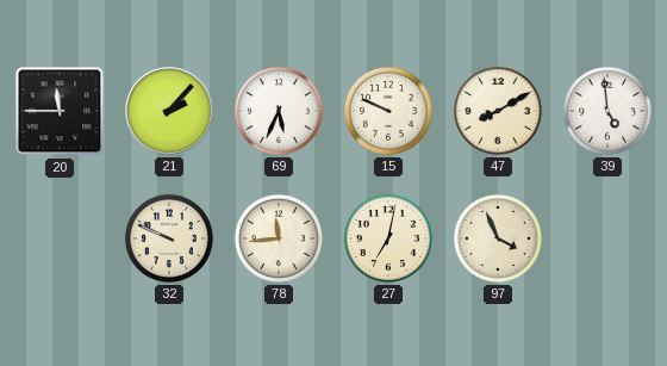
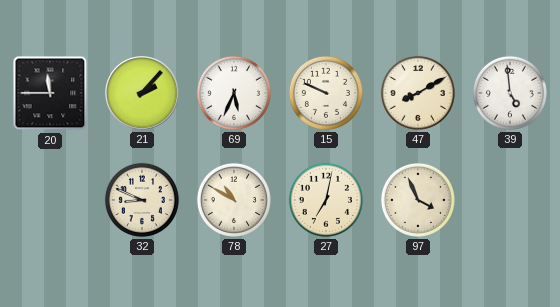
32: 9:49 -> 8:49 (142, 200)
78: 11:44 -> 10:50 (234, 200)
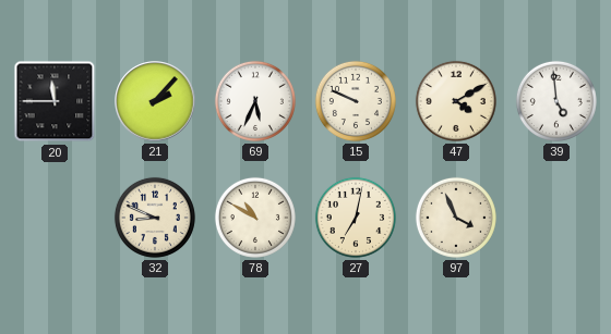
47: 8:10 -> 4:10 (456, 101)
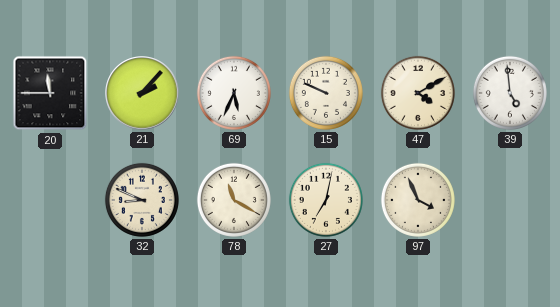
78: 10:50 -> 11:20 (234, 200)
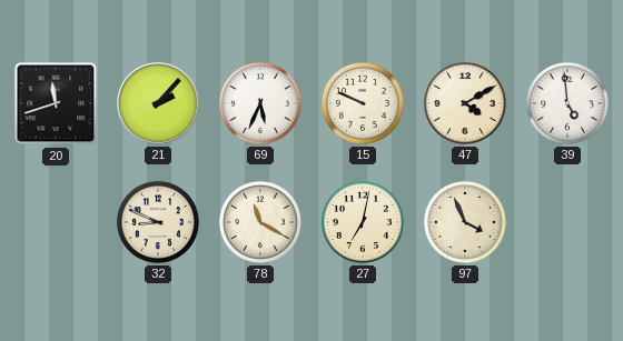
20: 11:45 -> 11:42 (56, 103)
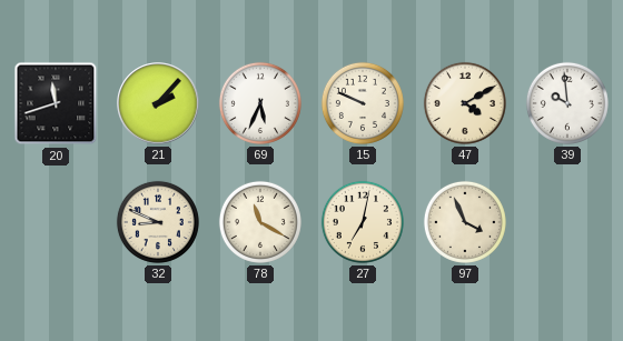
39: 4:59 -> 9:59 (567, 103)
